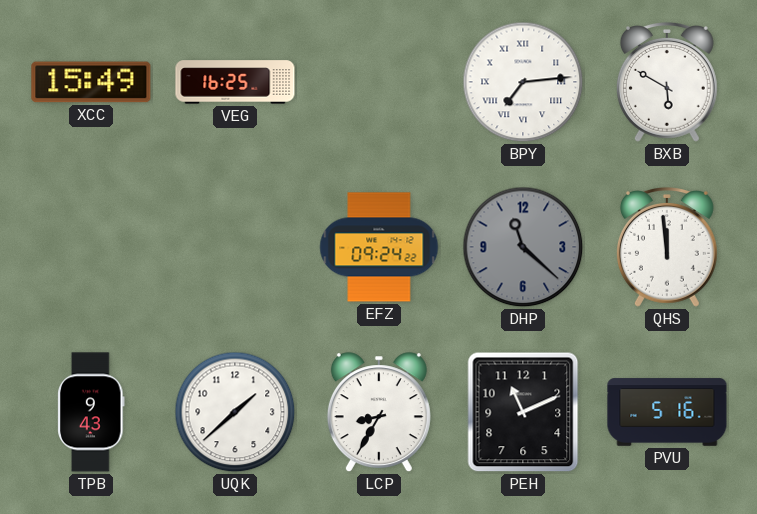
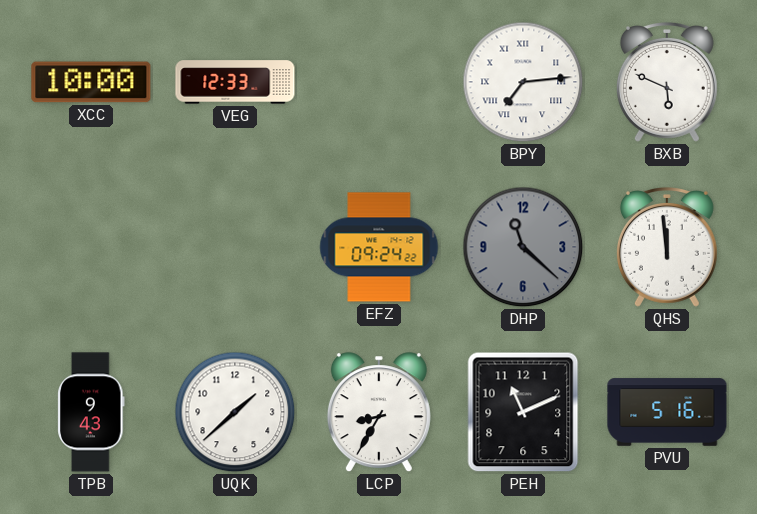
XCC: 15:49 -> 10:00 (91, 82)
VEG: 16:25 -> 12:33 (235, 82)
BXB: 5:50 -> 5:49 (667, 83)
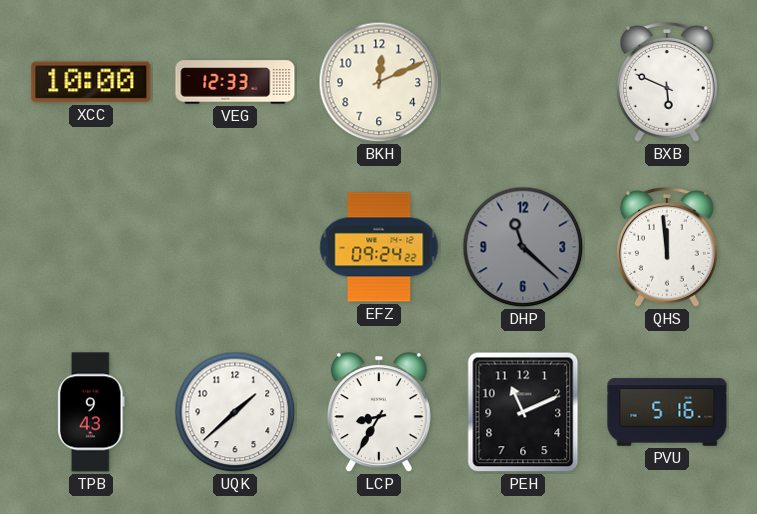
BKH: none -> 12:11 (379, 82)
BPY: 7:14 -> none (523, 82)
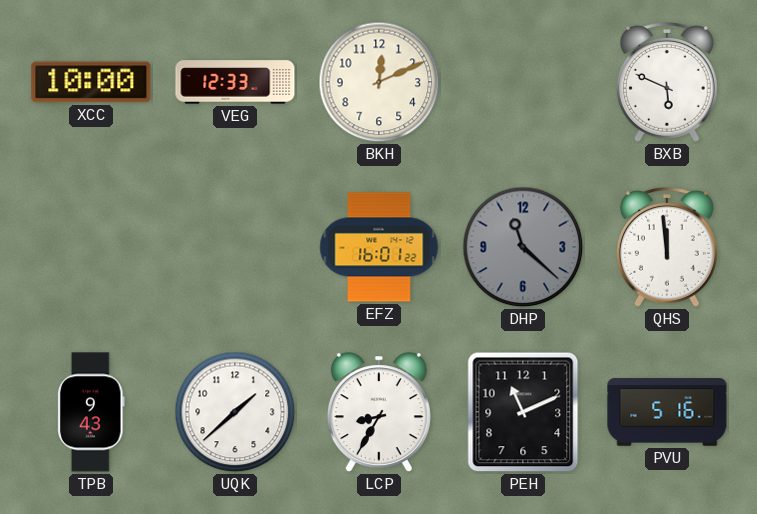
EFZ: 09:24 -> 16:01 (379, 247)
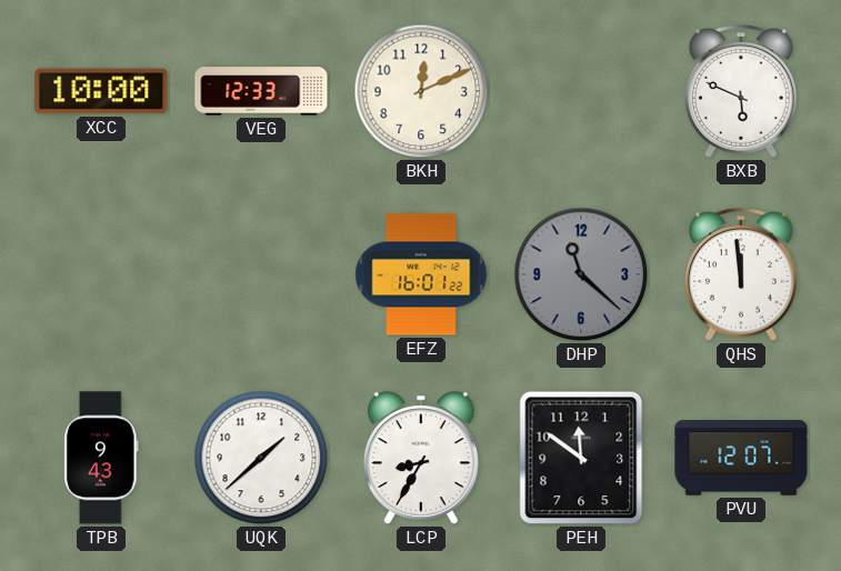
PEH: 11:11 -> 11:51 (581, 458)
PVU: 5:16 -> 12:07 (741, 458)
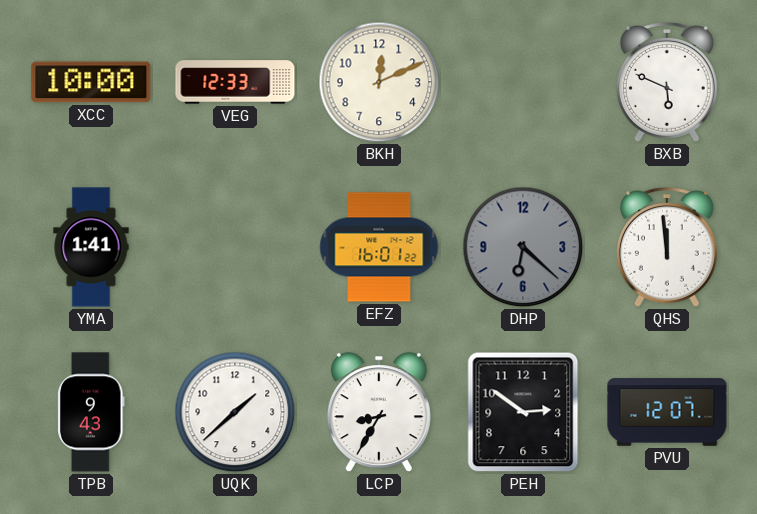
YMA: none -> 1:41 (91, 247)
DHP: 11:22 -> 6:22 (523, 247)
PEH: 11:51 -> 2:51 (523, 412)
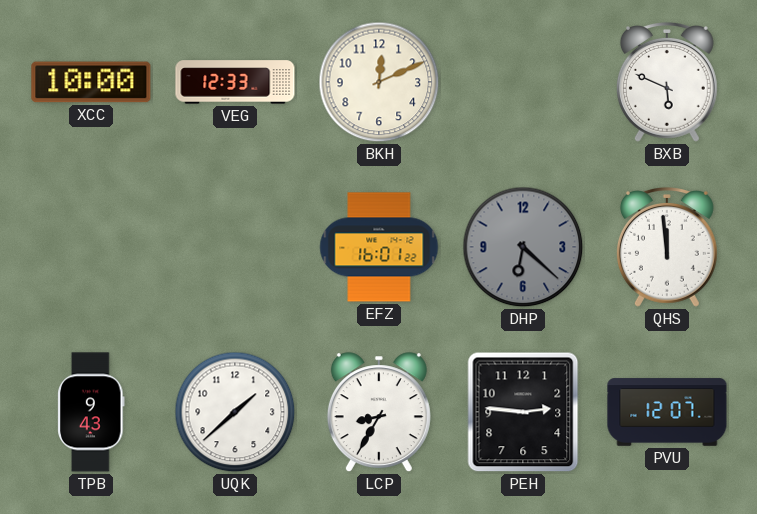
YMA: 1:41 -> none (91, 247)
PEH: 2:51 -> 2:46 (523, 412)
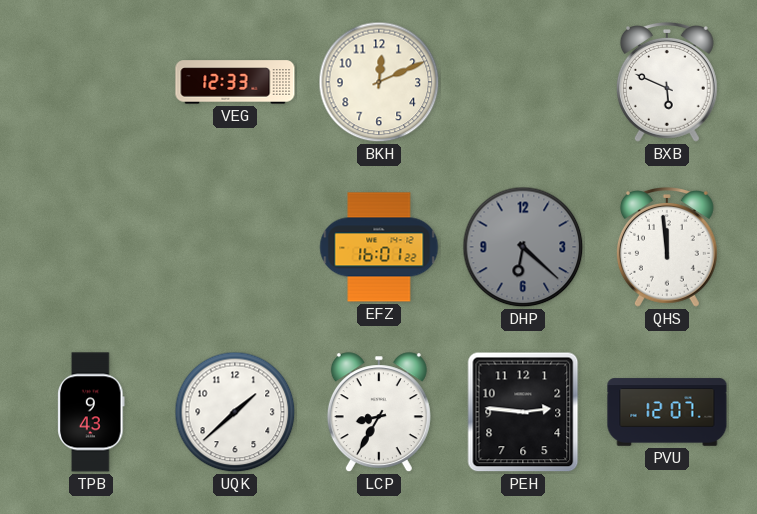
XCC: 10:00 -> none (91, 82)
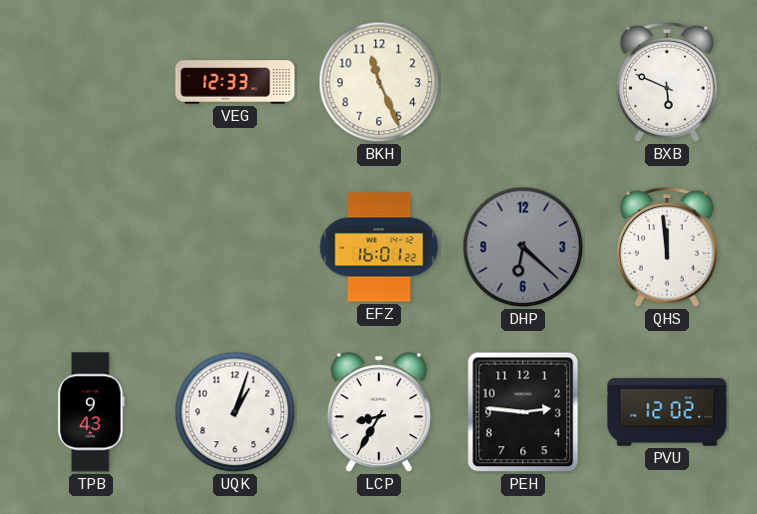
BKH: 12:11 -> 11:26 (379, 82)
UQK: 1:38 -> 1:03 (235, 412)
PVU: 12:07 -> 12:02 (667, 412)
